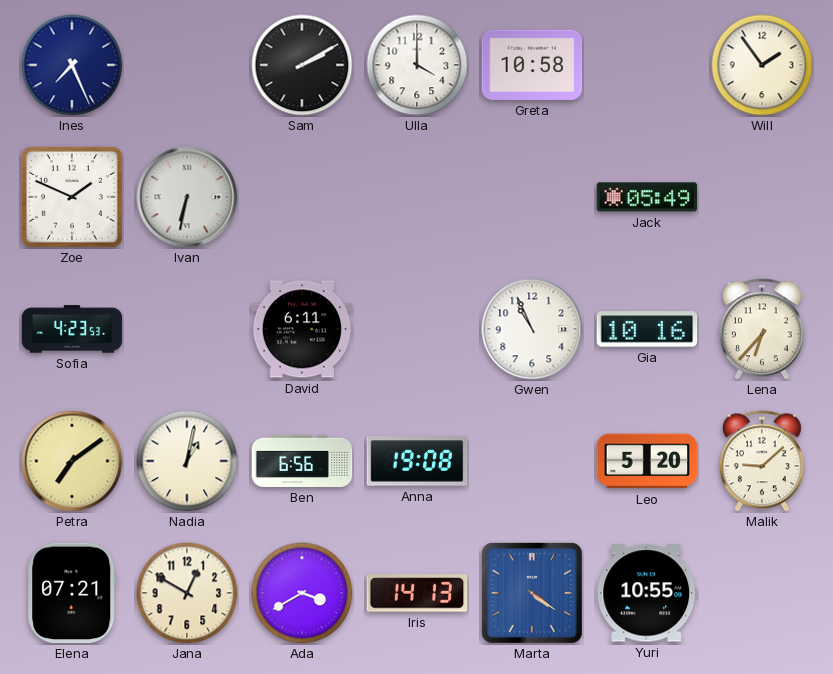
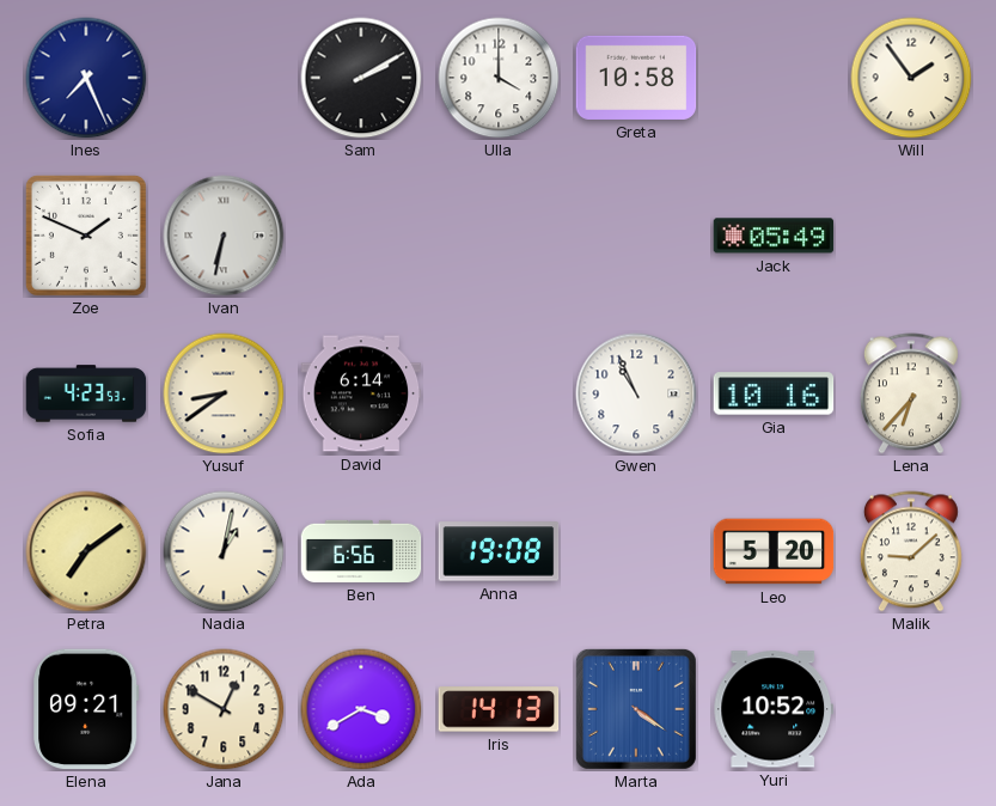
Yusuf: none -> 8:39 (224, 393)
David: 6:11 -> 6:14 (361, 393)
Elena: 07:21 -> 09:21 (87, 709)
Yuri: 10:55 -> 10:52 (774, 709)
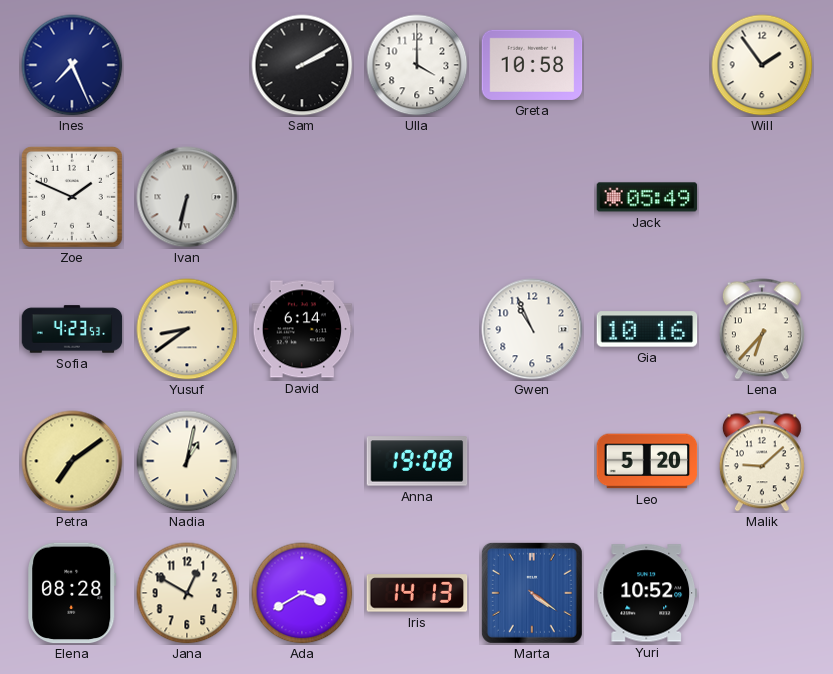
Ben: 6:56 -> none (361, 551)
Elena: 09:21 -> 08:28 (73, 593)
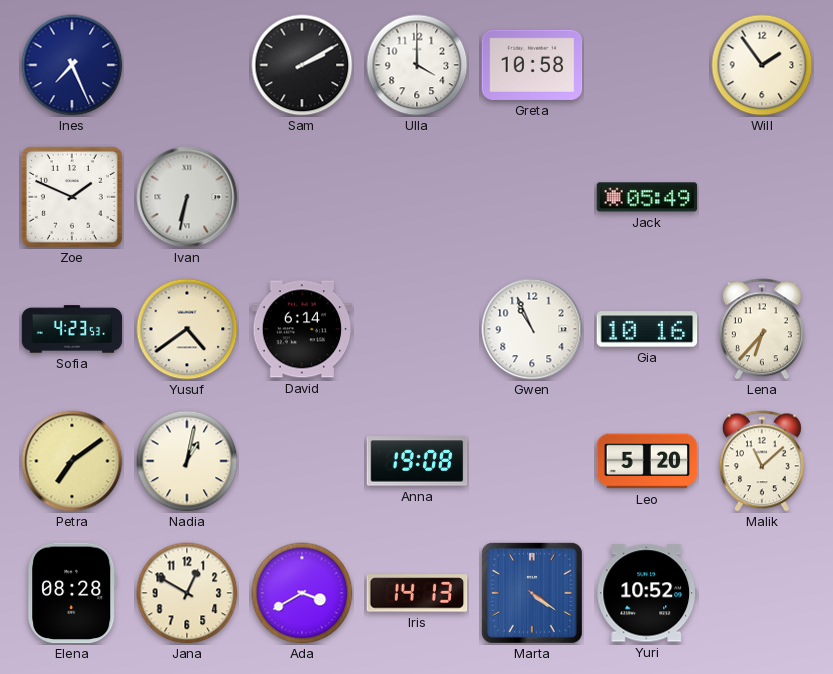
Yusuf: 8:39 -> 4:39 (187, 329)
Malik: 9:08 -> 11:08 (762, 461)
